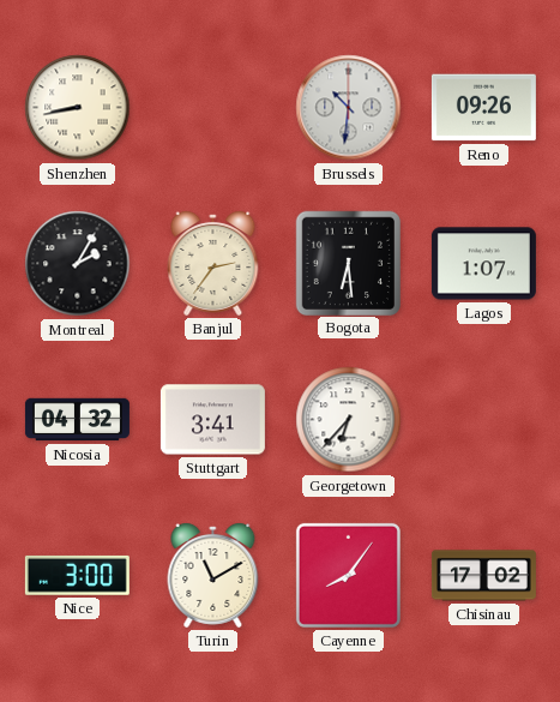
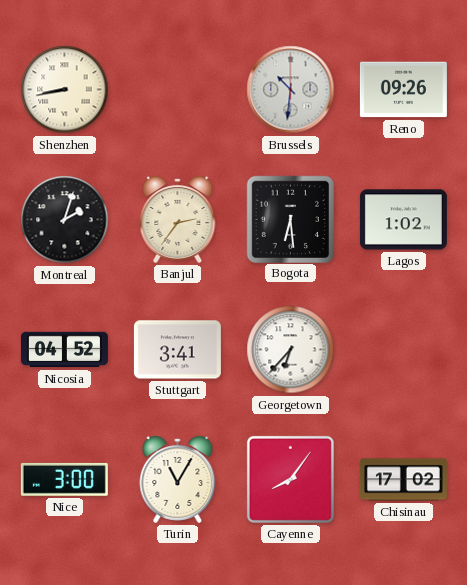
Montreal: 2:05 -> 2:03 (65, 220)
Lagos: 1:07 -> 1:02 (403, 220)
Nicosia: 04:32 -> 04:52 (64, 350)
Turin: 11:10 -> 11:05 (178, 480)
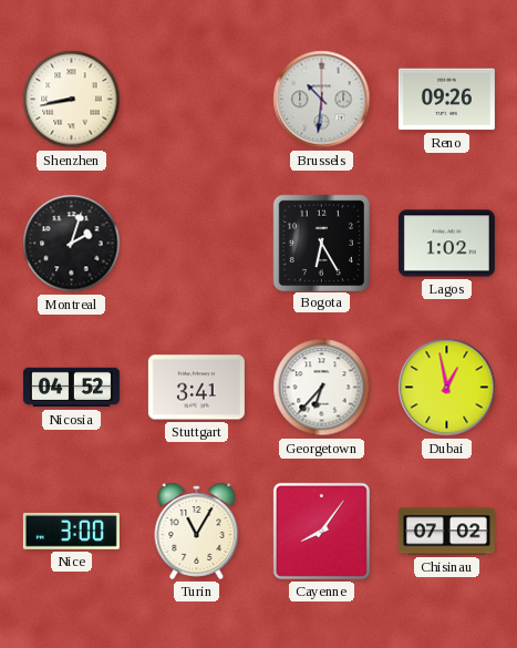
Banjul: 2:36 -> none (178, 220)
Bogota: 6:29 -> 6:25 (321, 243)
Dubai: none -> 12:58 (447, 388)
Chisinau: 17:02 -> 07:02 (446, 532)
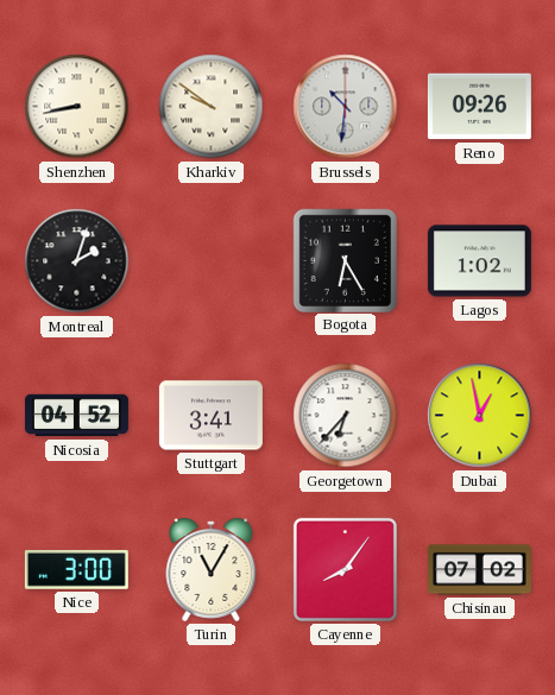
Kharkiv: none -> 9:51 (212, 107)
